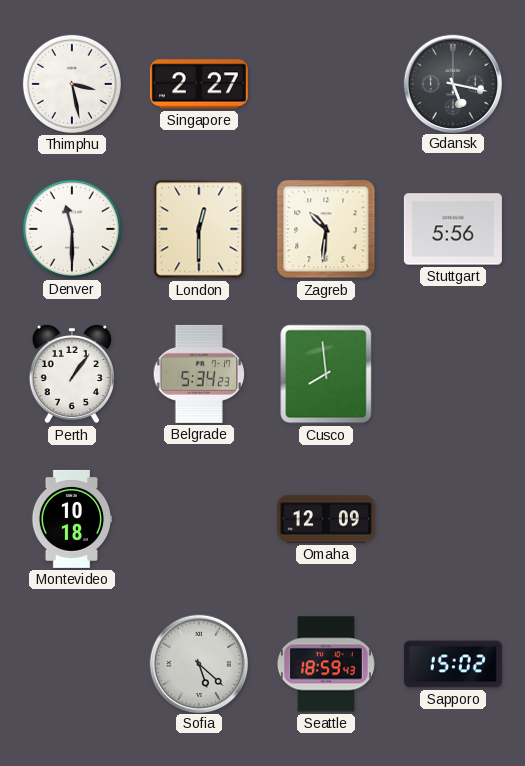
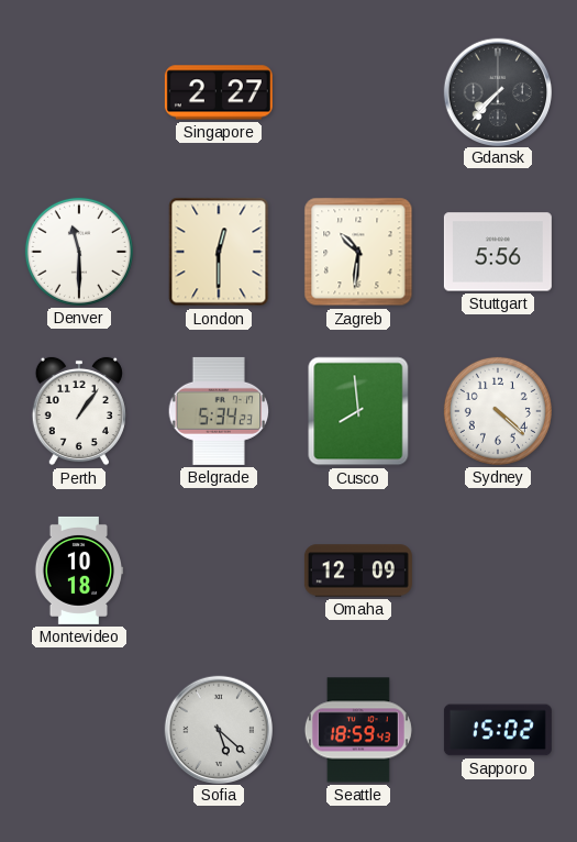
Thimphu: 3:28 -> none (72, 84)
Gdansk: 5:17 -> 7:37 (497, 91)
Sydney: none -> 4:22 (498, 411)
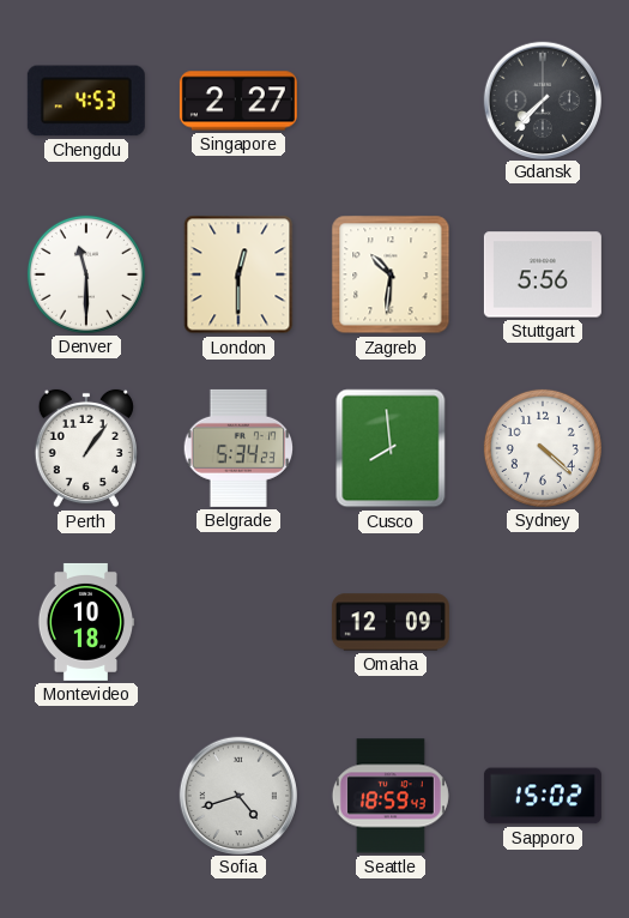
Chengdu: none -> 4:53 (86, 101)
Sofia: 5:22 -> 4:42 (237, 795)
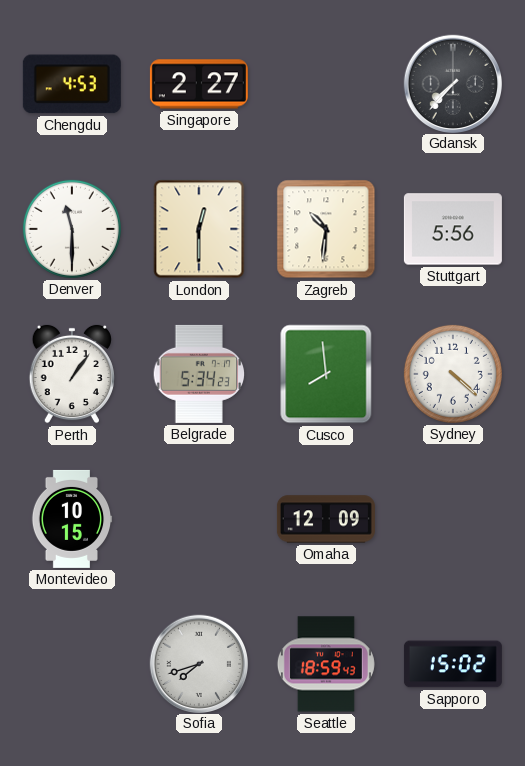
Montevideo: 10:18 -> 10:15 (72, 519)
Sofia: 4:42 -> 7:42 (198, 663)
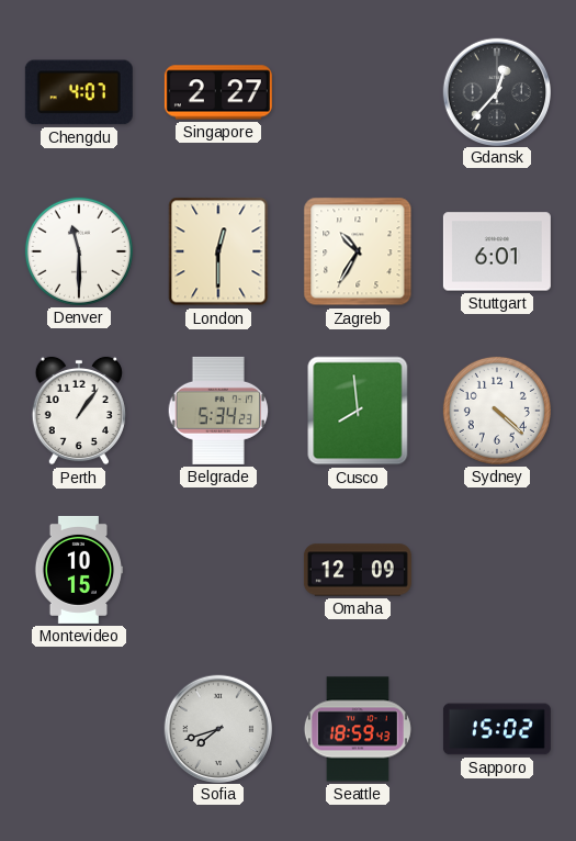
Chengdu: 4:53 -> 4:07 (79, 92)
Gdansk: 7:37 -> 12:37 (496, 91)
Zagreb: 10:31 -> 10:35 (358, 251)
Stuttgart: 5:56 -> 6:01 (497, 251)
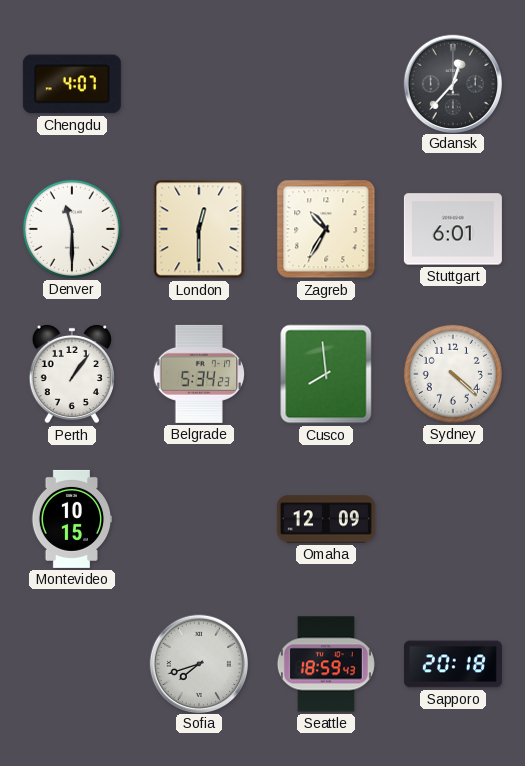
Singapore: 2:27 -> none (218, 92)
Sapporo: 15:02 -> 20:18 (453, 664)
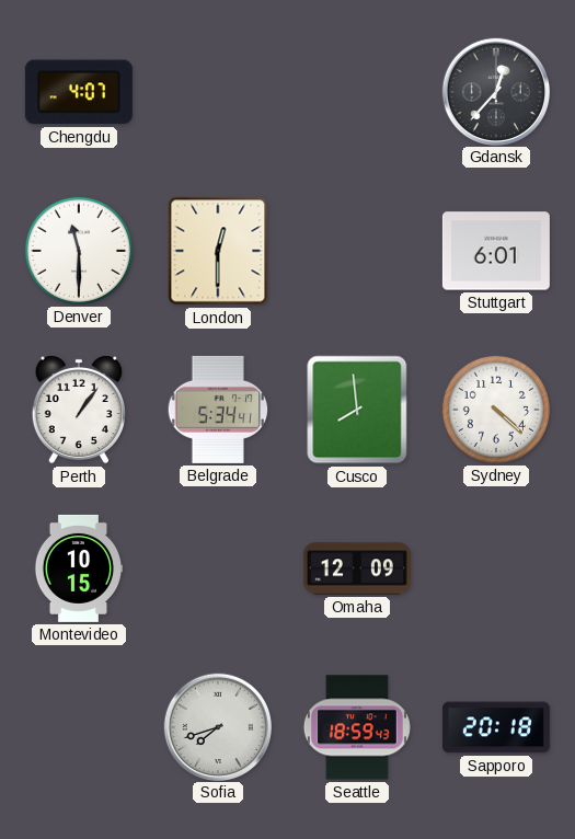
Zagreb: 10:35 -> none (326, 229)
Belgrade: 5:34:23 -> 5:34:41 (218, 410)
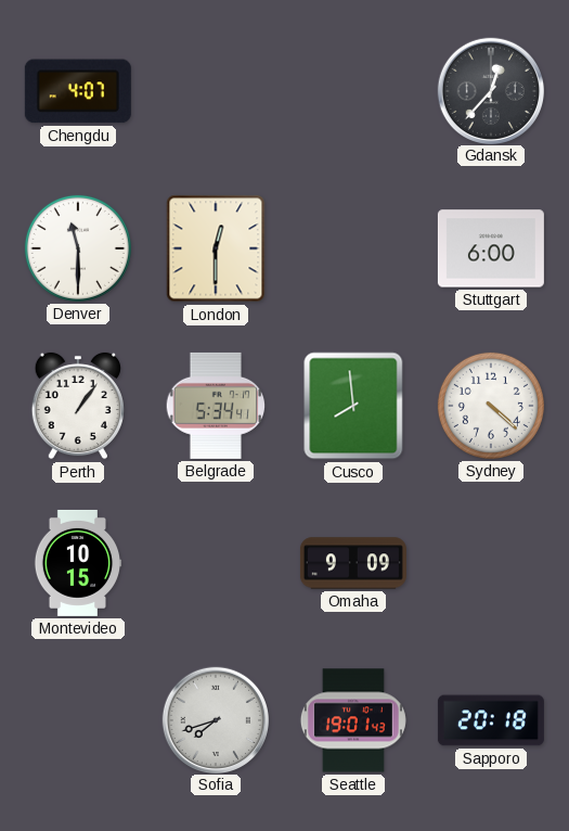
Stuttgart: 6:01 -> 6:00 (491, 248)
Omaha: 12:09 -> 9:09 (353, 563)
Seattle: 18:59 -> 19:01 (353, 720)
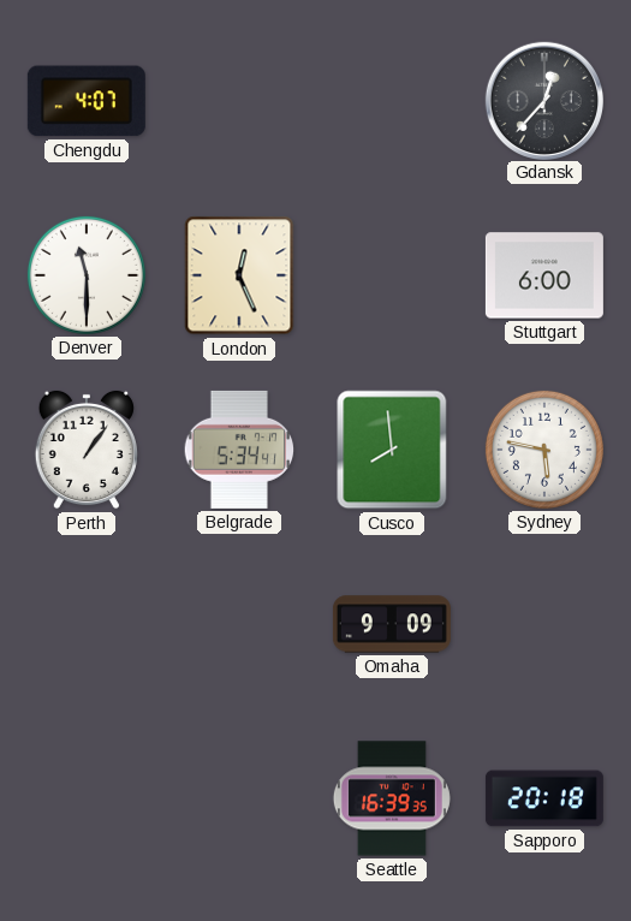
London: 12:30 -> 12:26 (239, 275)
Sydney: 4:22 -> 5:47 (544, 450)
Montevideo: 10:15 -> none (78, 563)
Sofia: 7:42 -> none (215, 719)
Seattle: 19:01 -> 16:39 (392, 798)
